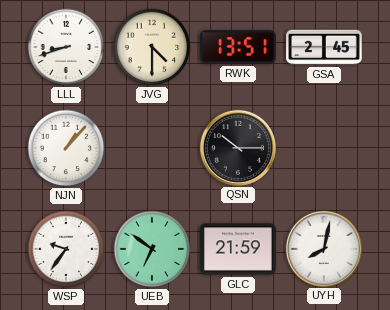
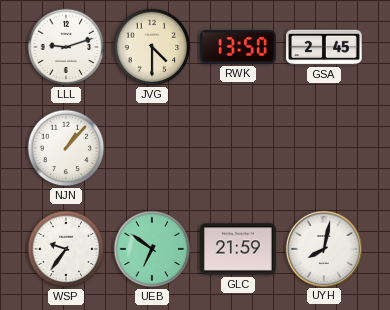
LLL: 8:42 -> 9:12 (66, 47)
RWK: 13:51 -> 13:50 (238, 47)
QSN: 10:15 -> none (237, 147)
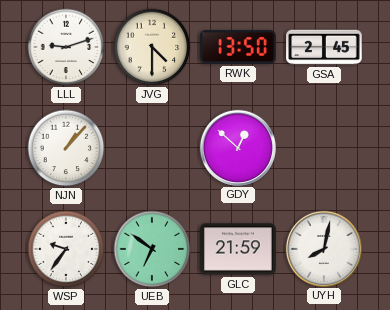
GDY: none -> 12:52 (237, 147)
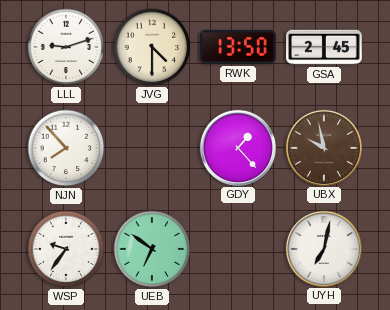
NJN: 1:07 -> 7:53 (66, 148)
GDY: 12:52 -> 1:23 (237, 147)
UBX: none -> 9:58 (323, 147)
GLC: 21:59 -> none (238, 249)
UYH: 8:02 -> 7:02 (323, 248)
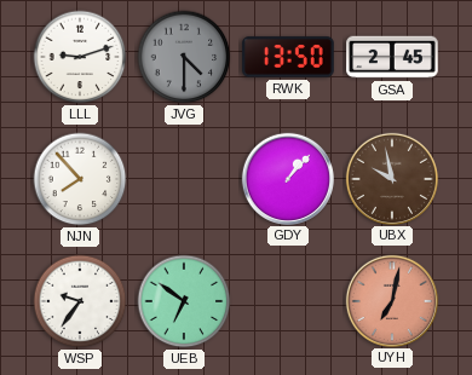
JVG dial: cream -> grey (184, 57)
GDY: 1:23 -> 1:07 (287, 178)
UYH dial: white -> salmon (391, 300)
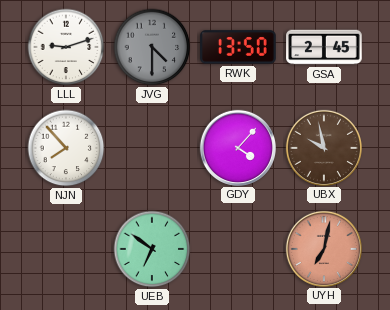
GDY: 1:07 -> 4:07 (237, 147)
WSP: 9:36 -> none (80, 301)
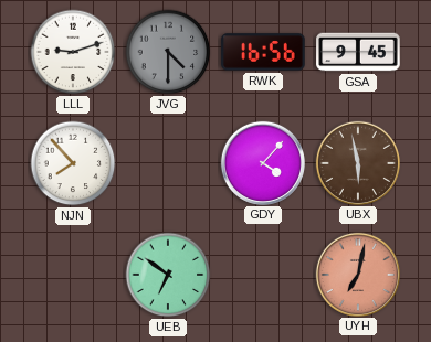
RWK: 13:50 -> 16:56 (263, 52)
GSA: 2:45 -> 9:45 (358, 52)
UBX: 9:58 -> 5:58 (357, 162)
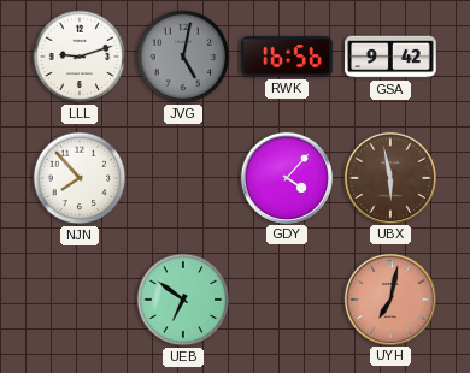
JVG: 4:30 -> 5:02 (183, 57)
GSA: 9:45 -> 9:42 (390, 57)
